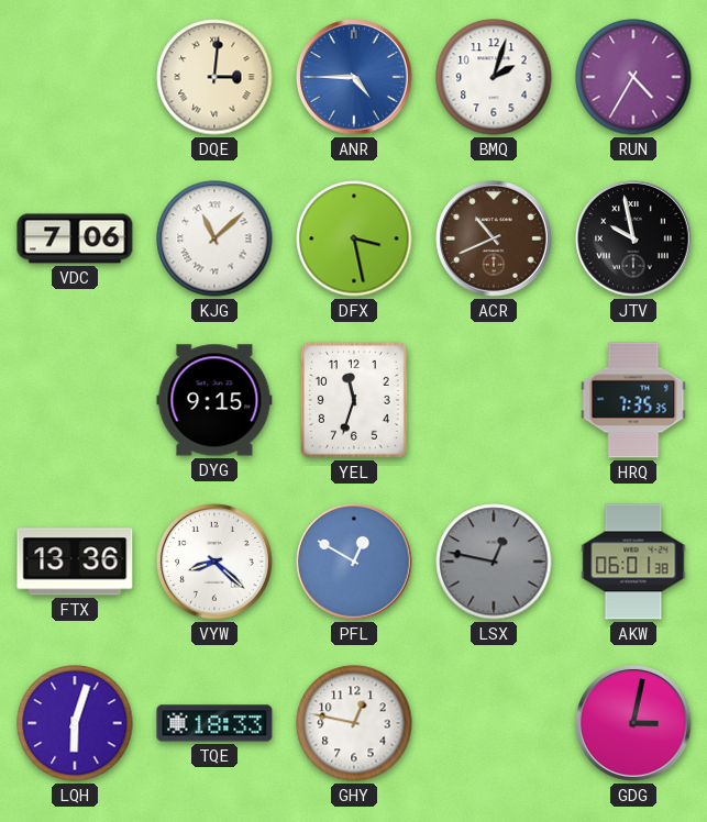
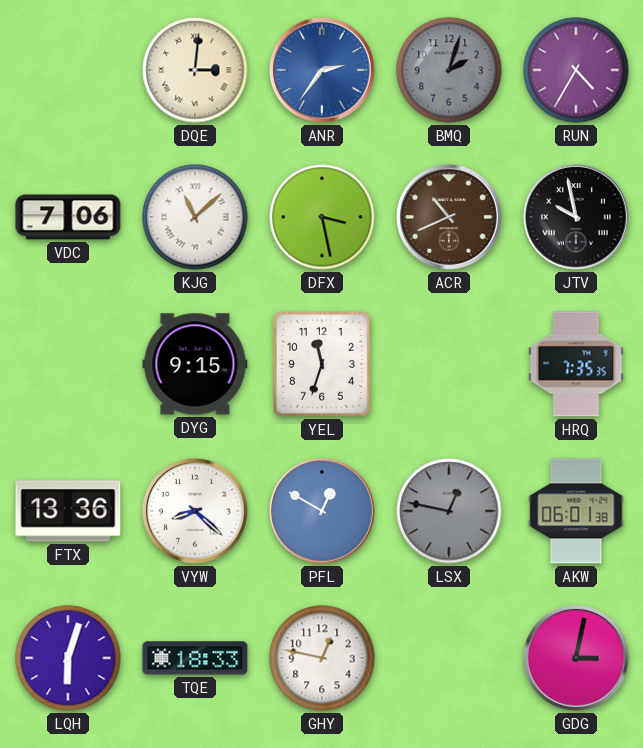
ANR: 4:45 -> 2:36 (323, 71)
BMQ dial: white -> grey (449, 70)
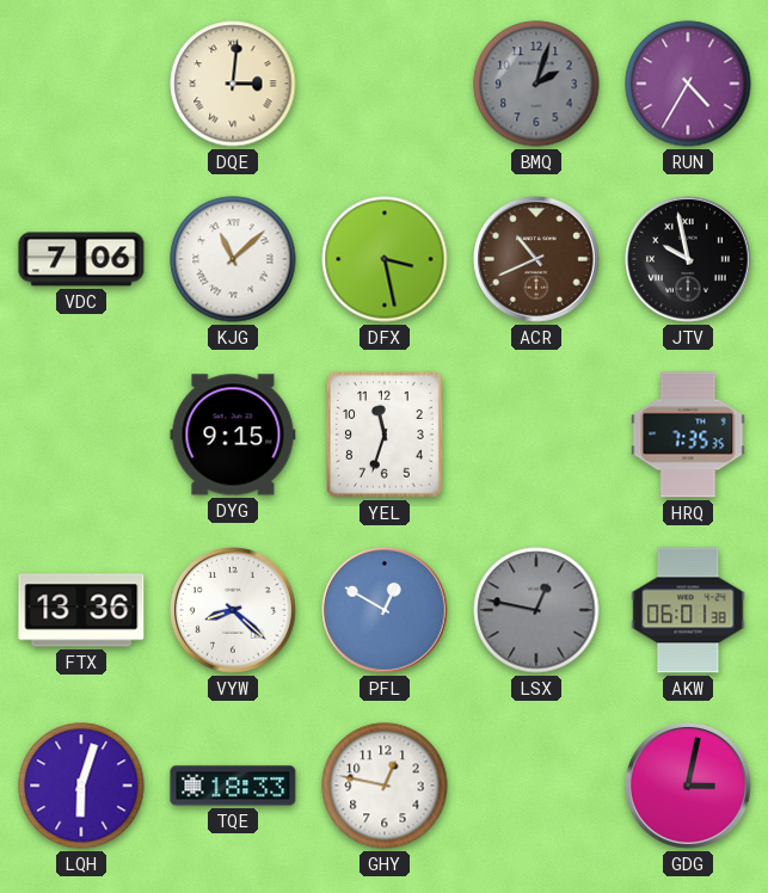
ANR: 2:36 -> none (323, 71)
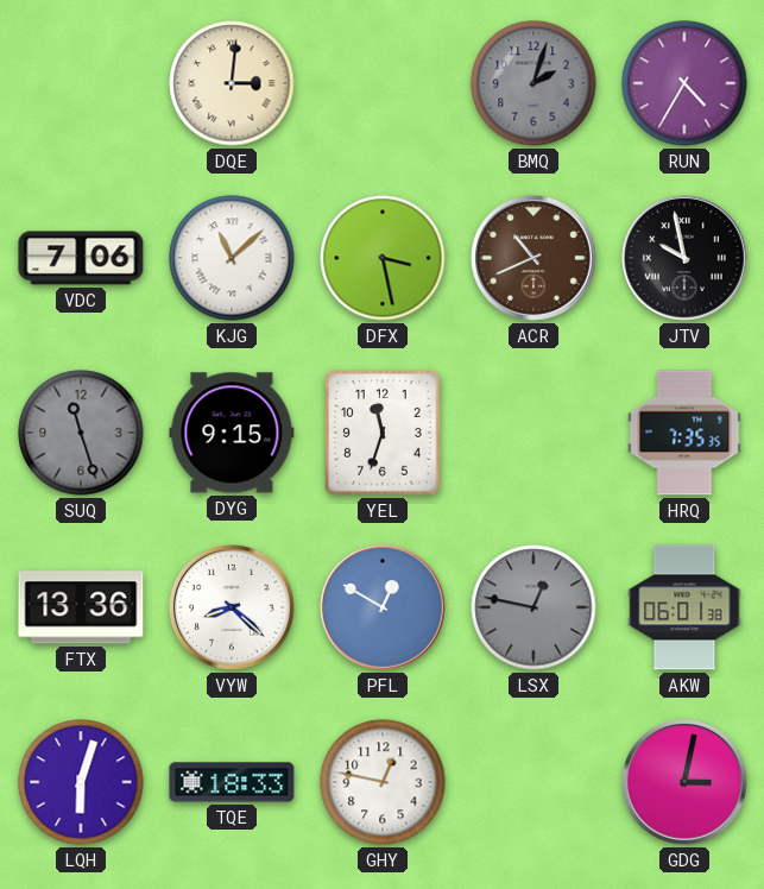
SUQ: none -> 11:27 (81, 433)
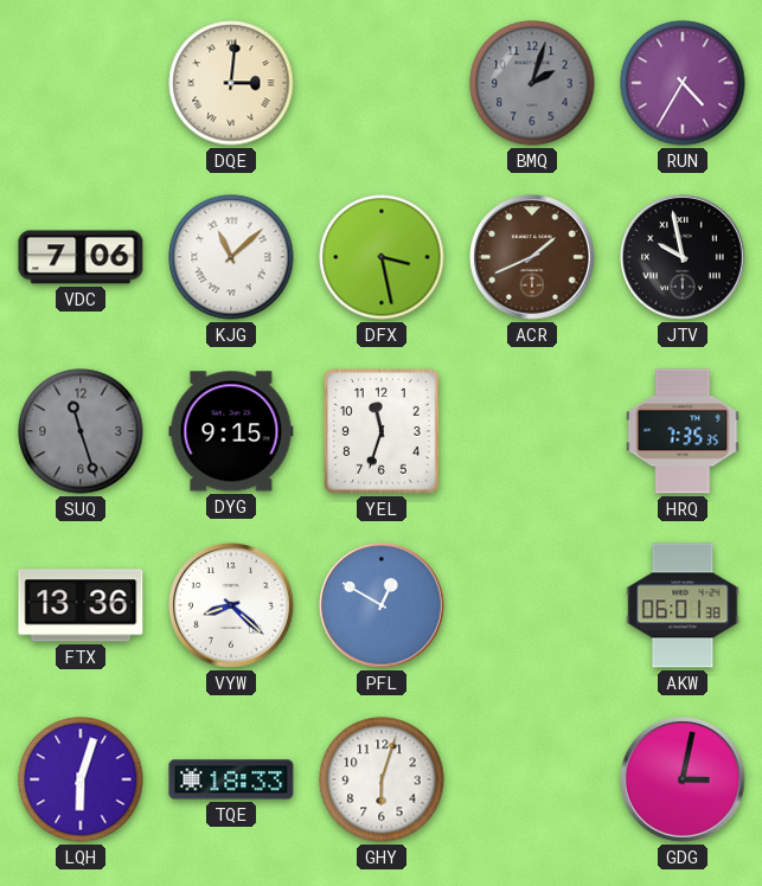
ACR: 10:41 -> 1:41 (533, 258)
LSX: 12:47 -> none (533, 607)
GHY: 12:47 -> 6:03 (382, 779)
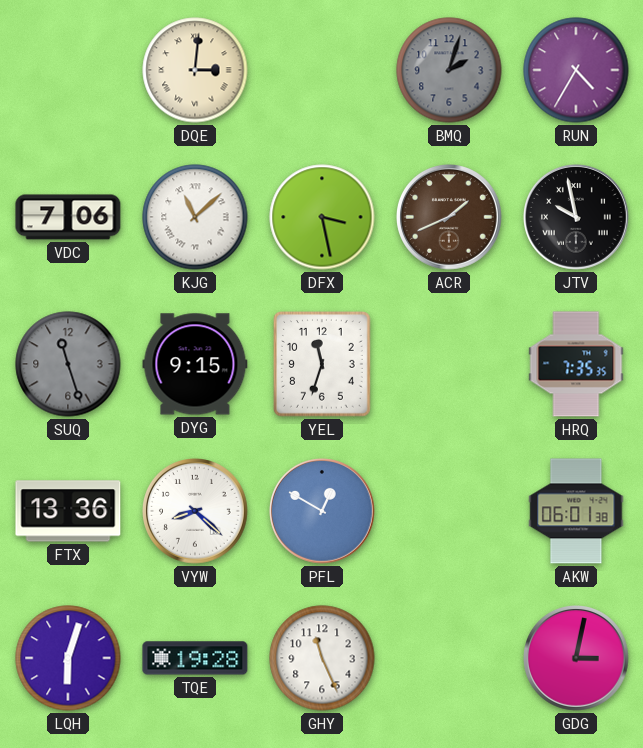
TQE: 18:33 -> 19:28 (195, 658)
GHY: 6:03 -> 11:26 (322, 658)
